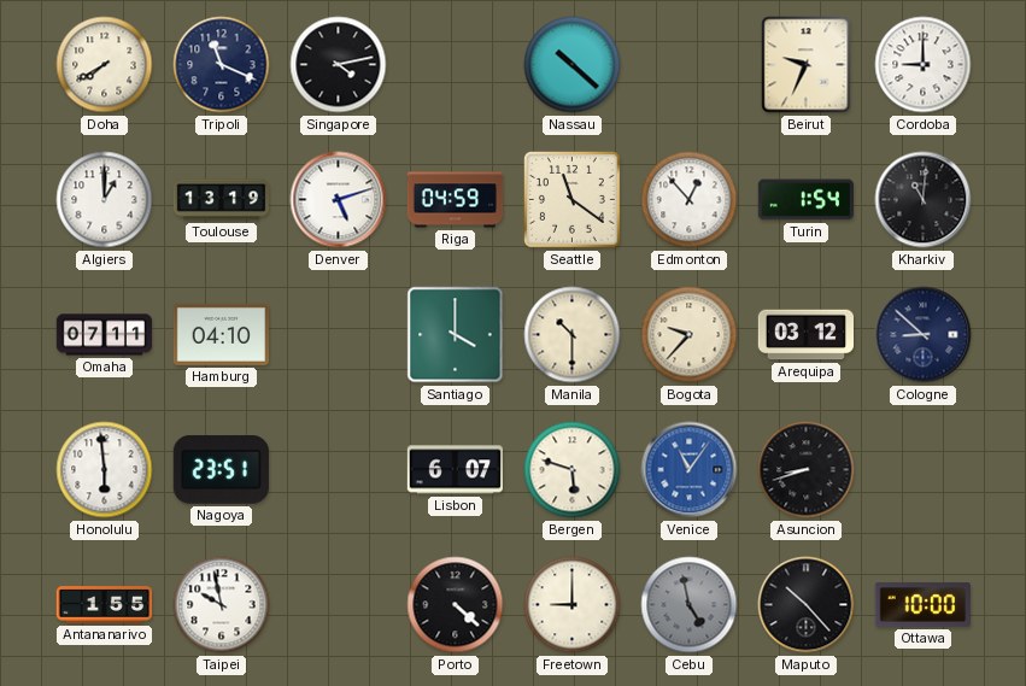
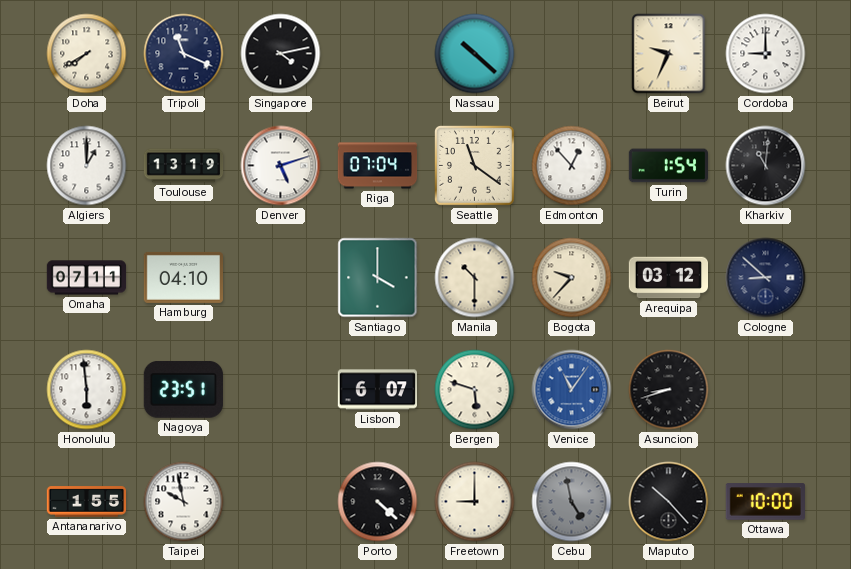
Riga: 04:59 -> 07:04 (378, 166)
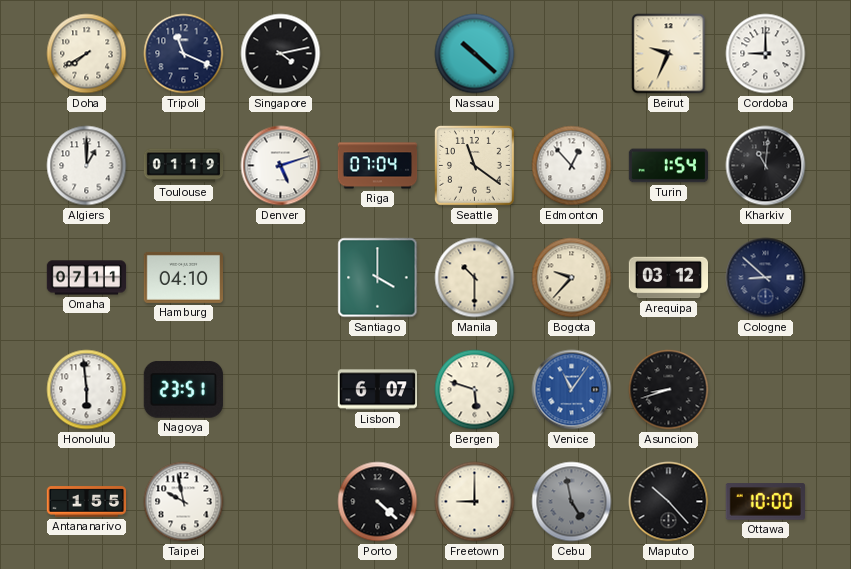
Toulouse: 13:19 -> 01:19 (184, 166)
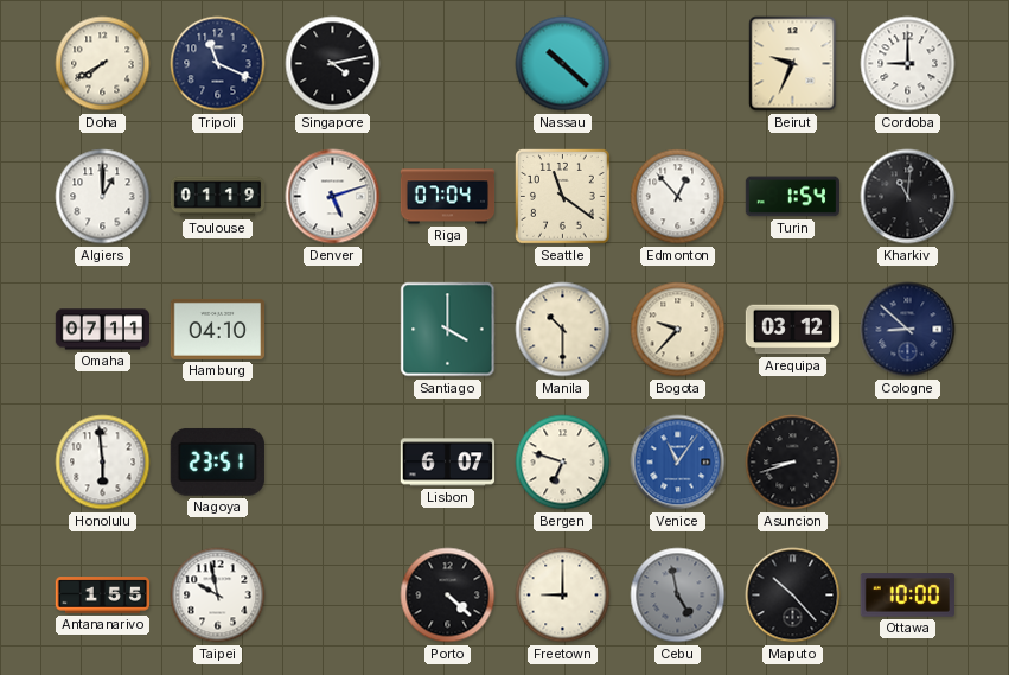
Bergen: 5:48 -> 6:48 (563, 463)
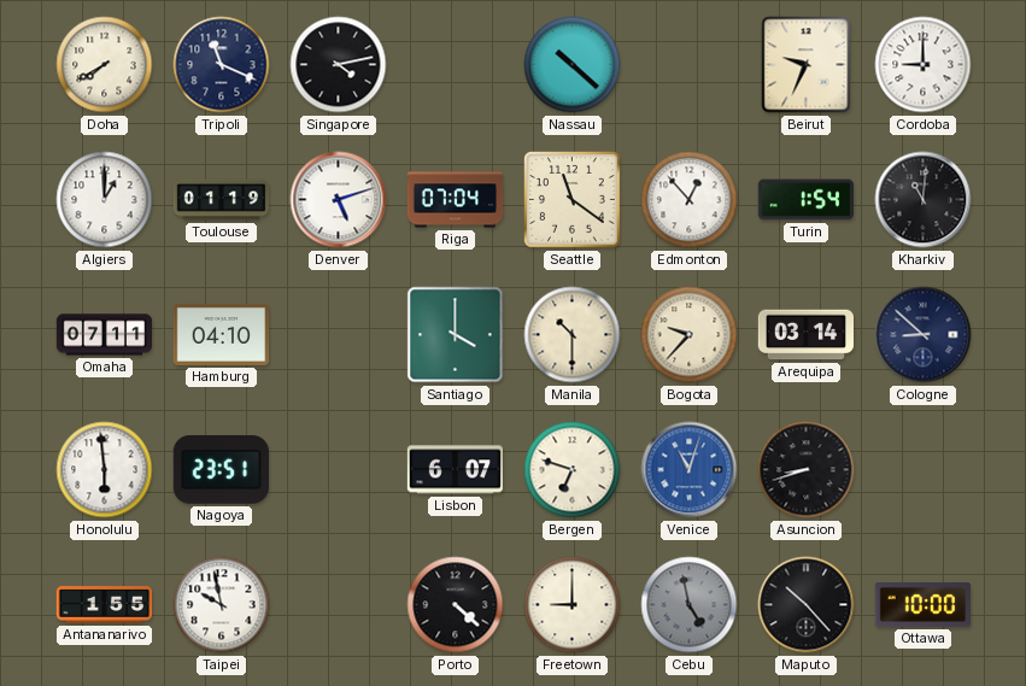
Arequipa: 03:12 -> 03:14 (805, 335)
Venice: 11:06 -> 11:03 (690, 470)
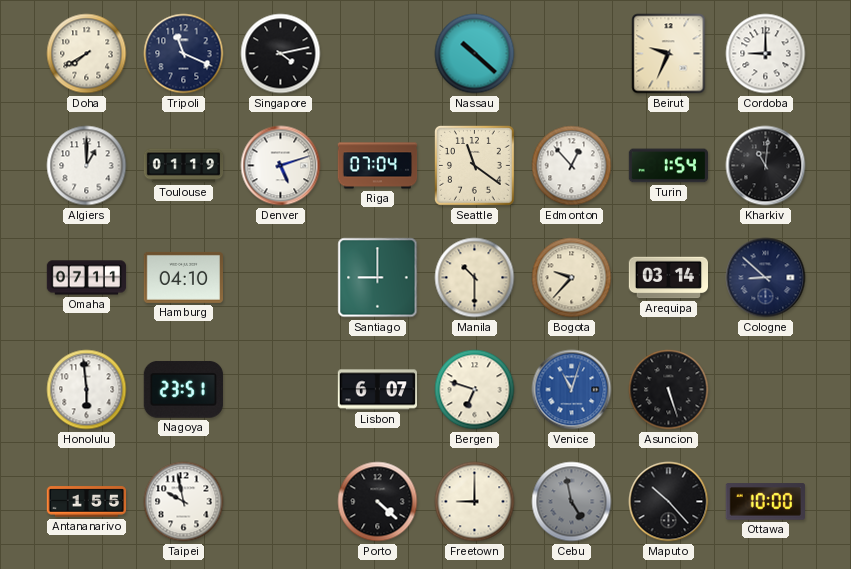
Santiago: 4:00 -> 9:00 (378, 278)
Asuncion: 8:42 -> 5:27 (669, 390)
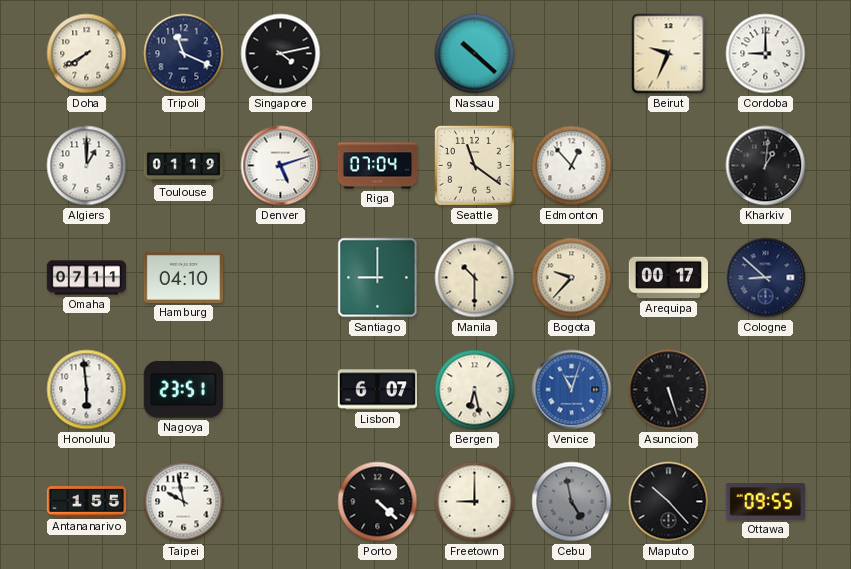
Turin: 1:54 -> none (668, 166)
Kharkiv: 11:01 -> 1:01 (766, 166)
Arequipa: 03:14 -> 00:17 (668, 278)
Bergen: 6:48 -> 6:28 (475, 390)
Ottawa: 10:00 -> 09:55 (765, 502)
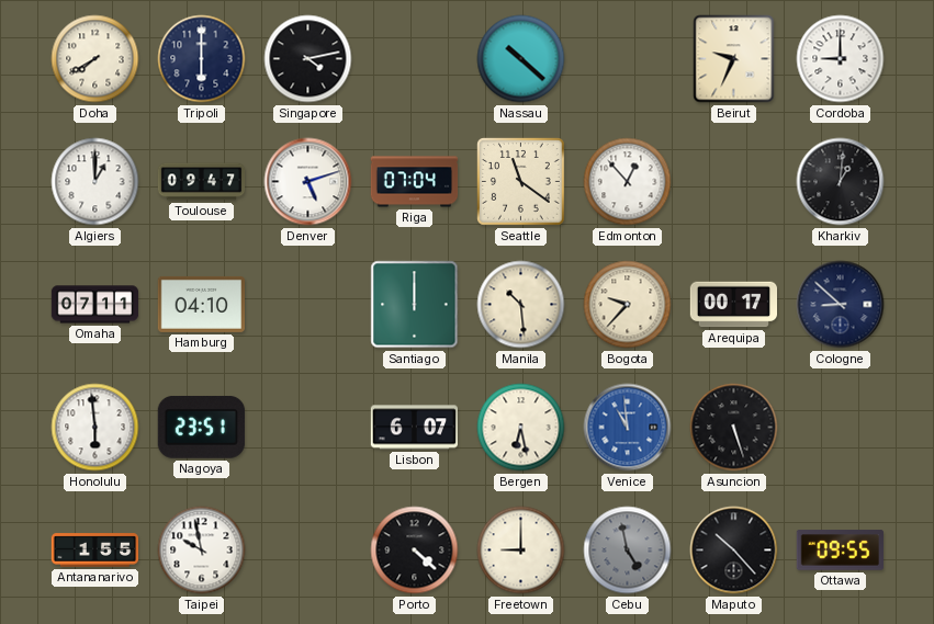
Tripoli: 11:19 -> 6:00 (202, 59)
Toulouse: 01:19 -> 09:47 (202, 182)
Santiago: 9:00 -> 12:00 (415, 305)
Manila: 10:30 -> 10:29 (521, 305)
Venice: 11:03 -> 10:59 (628, 428)
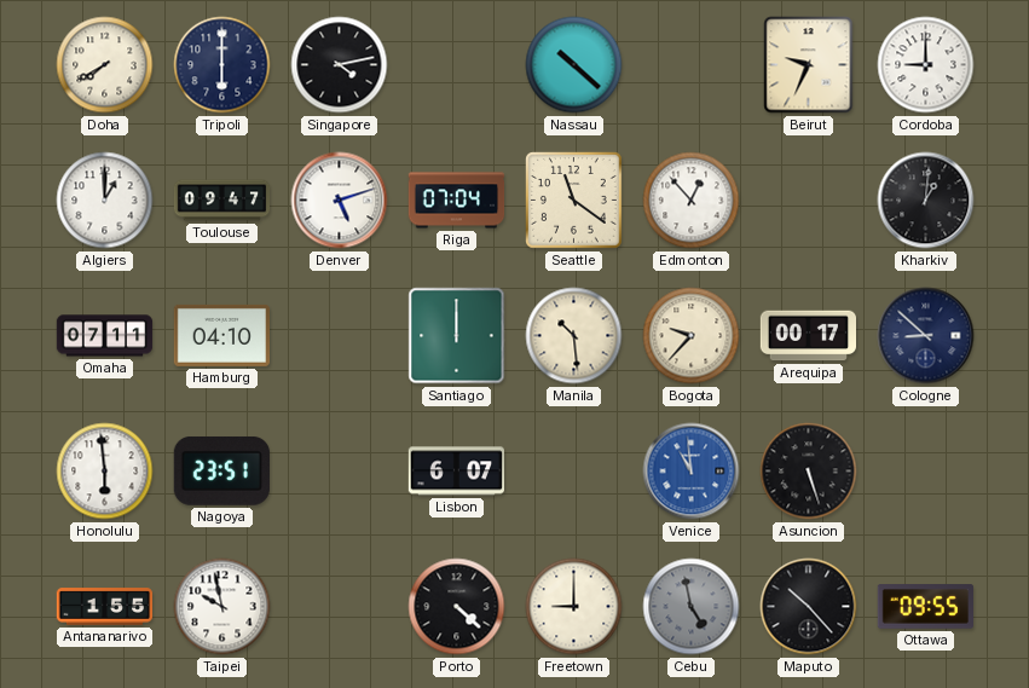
Bergen: 6:28 -> none (521, 428)
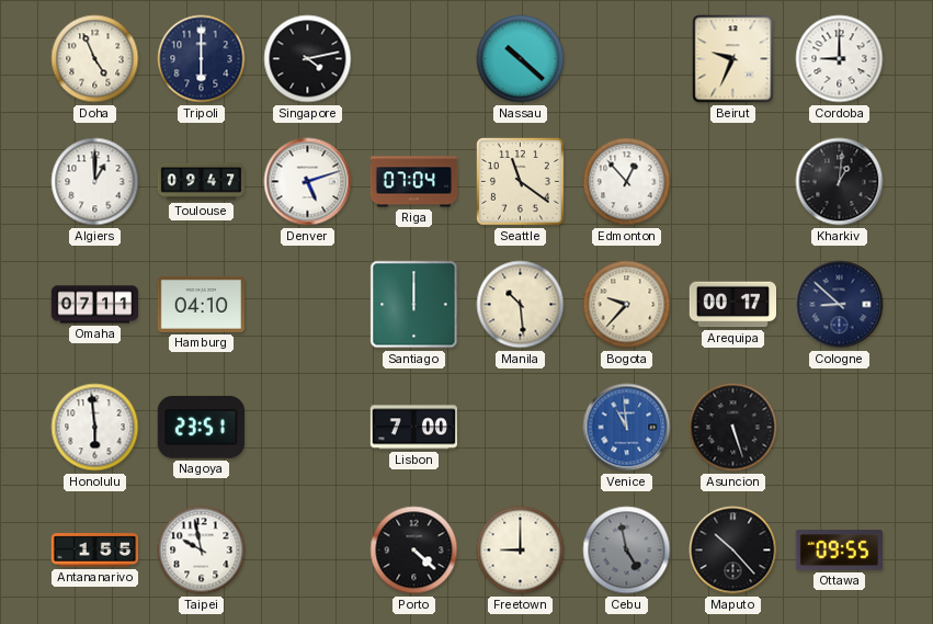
Doha: 7:40 -> 4:56 (95, 59)
Lisbon: 6:07 -> 7:00 (413, 428)
